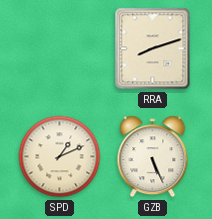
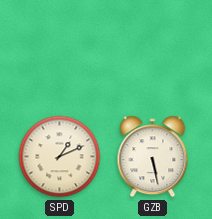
RRA: 8:12 -> none (153, 49)
GZB: 5:26 -> 5:28 (153, 157)
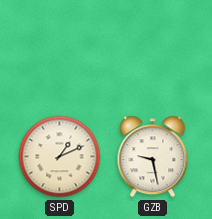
GZB: 5:28 -> 9:28 (153, 157)
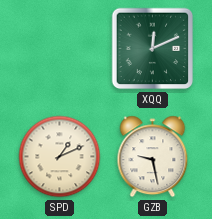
XQQ: none -> 12:11 (153, 49)
